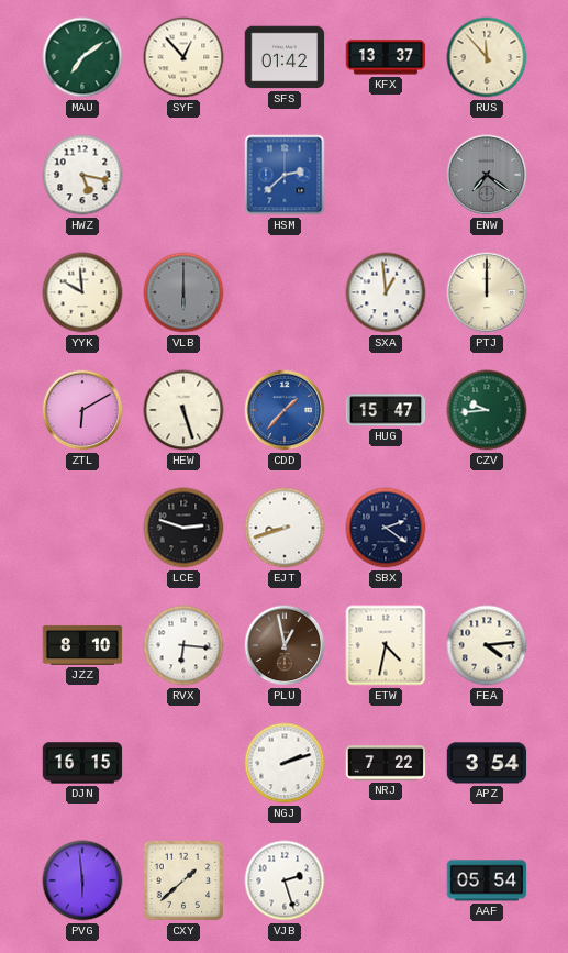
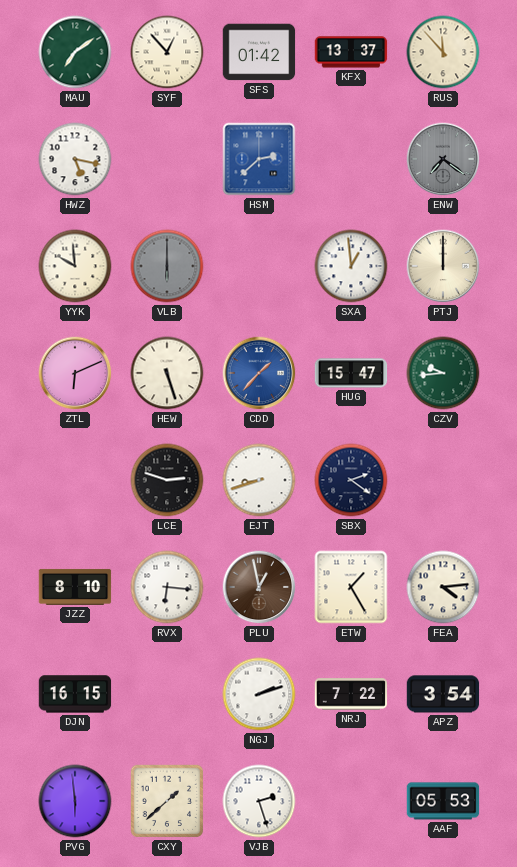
ZTL: 6:10 -> 6:11 (75, 373)
ETW: 4:32 -> 1:25 (351, 587)
AAF: 05:54 -> 05:53 (443, 801)
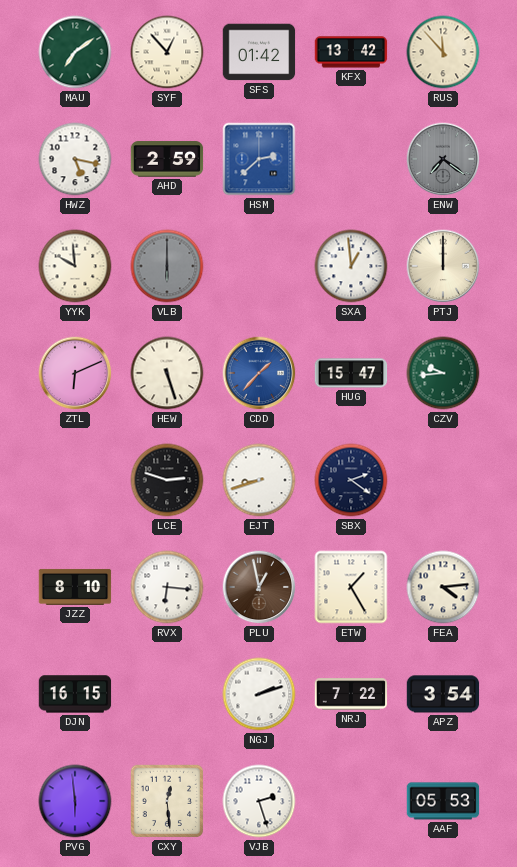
KFX: 13:37 -> 13:42 (351, 52)
AHD: none -> 2:59 (167, 159)
CXY: 1:38 -> 12:29 (167, 801)
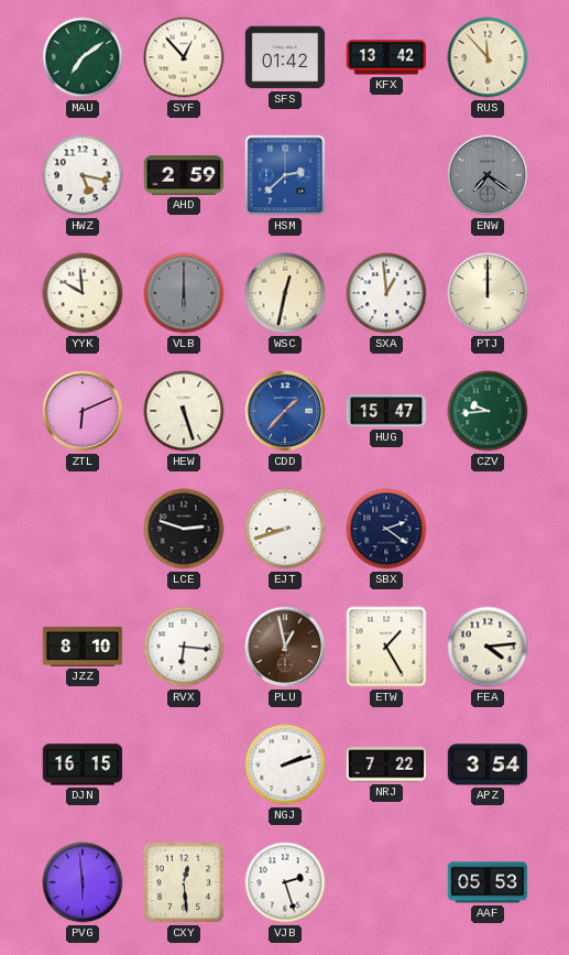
WSC: none -> 12:32 (285, 293)
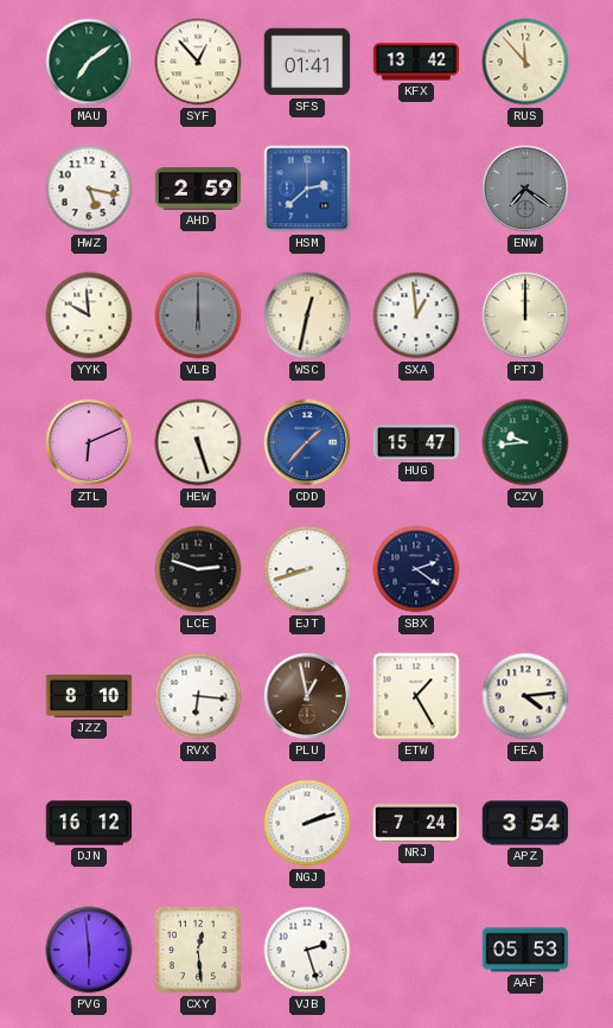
SFS: 01:42 -> 01:41 (307, 62)
DJN: 16:15 -> 16:12 (89, 823)
NRJ: 7:22 -> 7:24 (416, 823)
